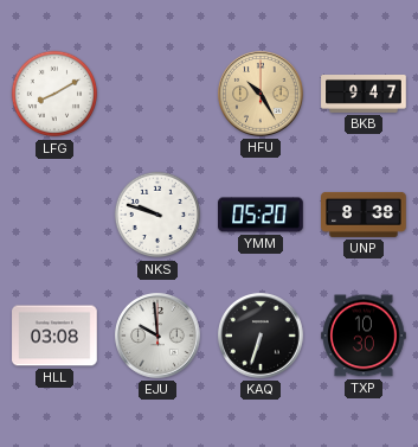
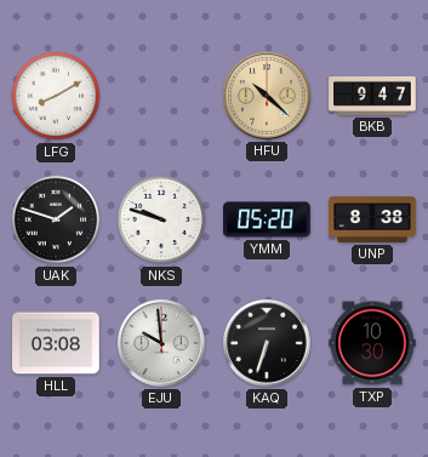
HFU: 10:25 -> 10:22 (268, 97)
UAK: none -> 1:48 (56, 219)
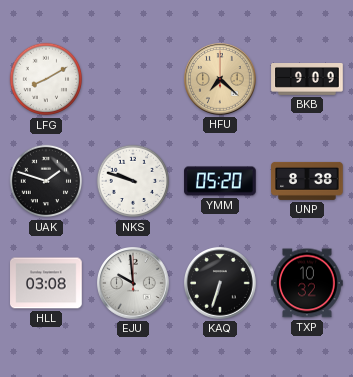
HFU: 10:22 -> 7:22 (221, 80)
BKB: 9:47 -> 9:09 (307, 80)
TXP: 10:30 -> 10:32 (307, 283)
